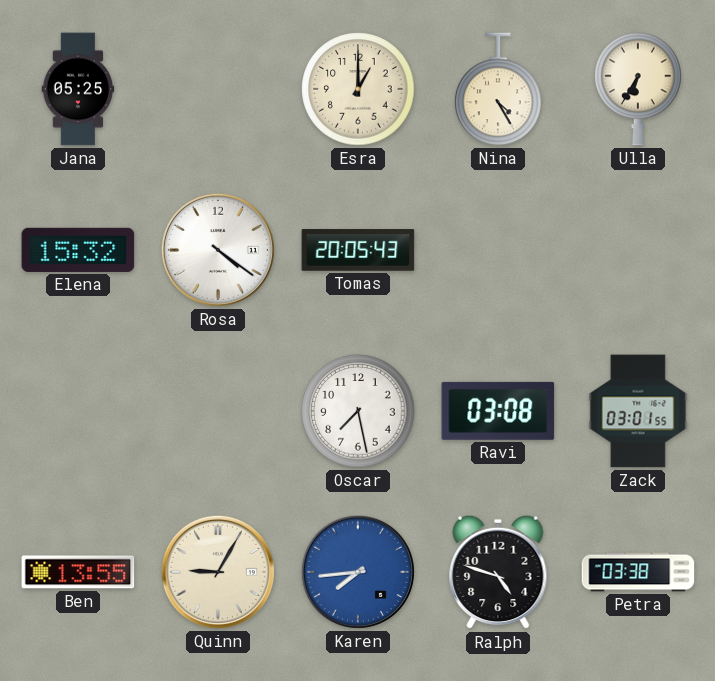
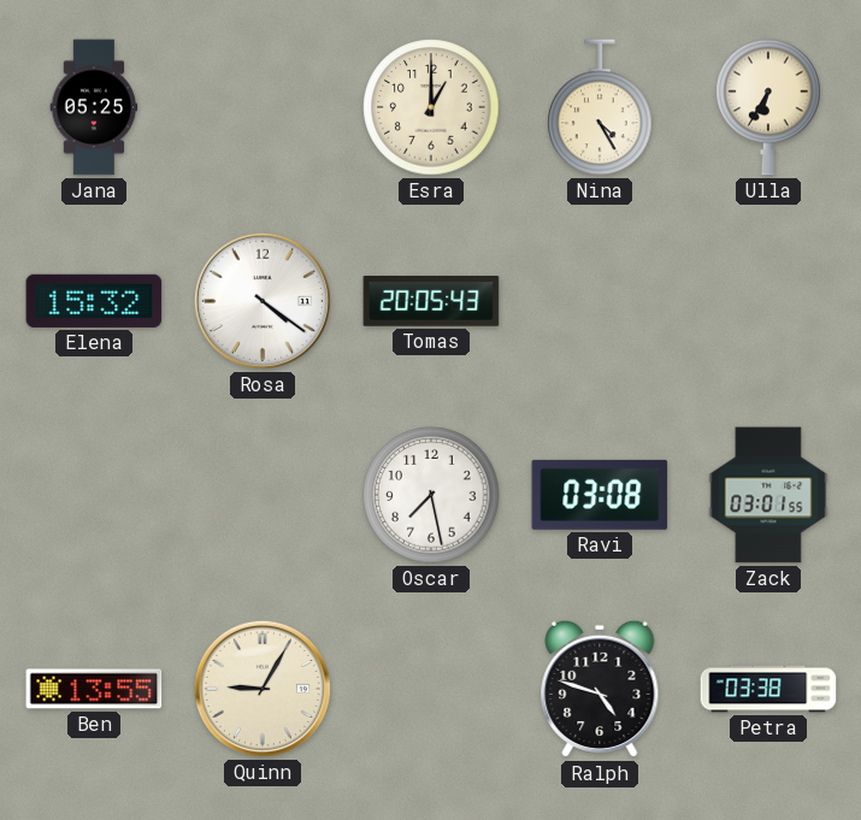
Karen: 7:44 -> none (358, 572)
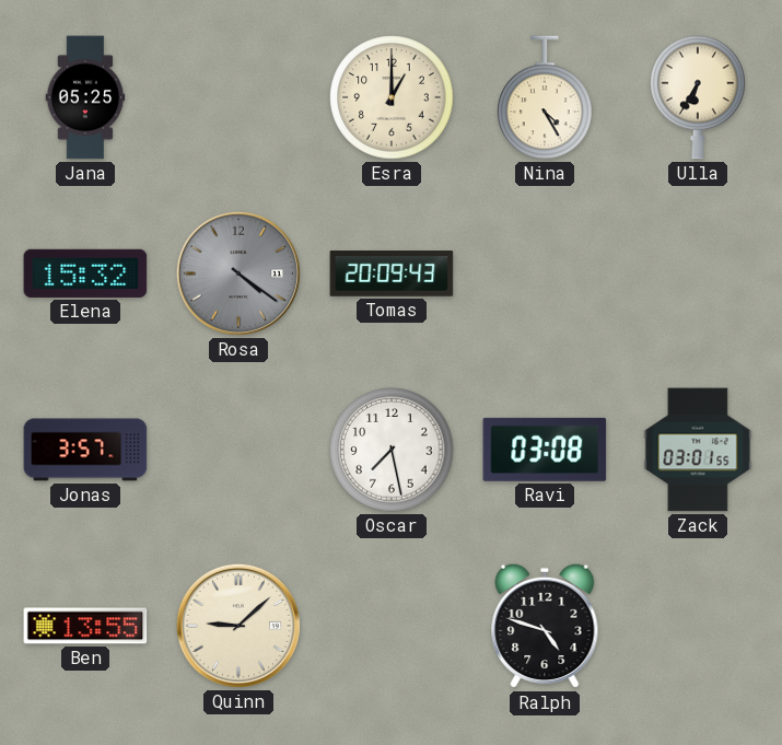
Rosa dial: white -> grey (238, 273)
Tomas: 20:05 -> 20:09 (392, 273)
Jonas: none -> 3:57 (85, 450)
Quinn: 9:05 -> 9:08 (238, 626)
Petra: 03:38 -> none (768, 689)
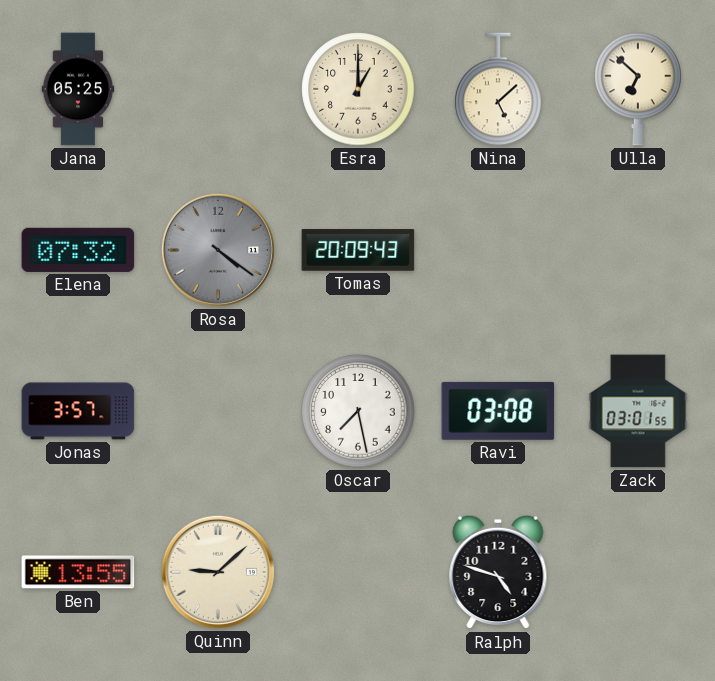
Nina: 4:25 -> 5:08 (498, 89)
Ulla: 6:35 -> 6:52 (638, 89)
Elena: 15:32 -> 07:32 (78, 250)
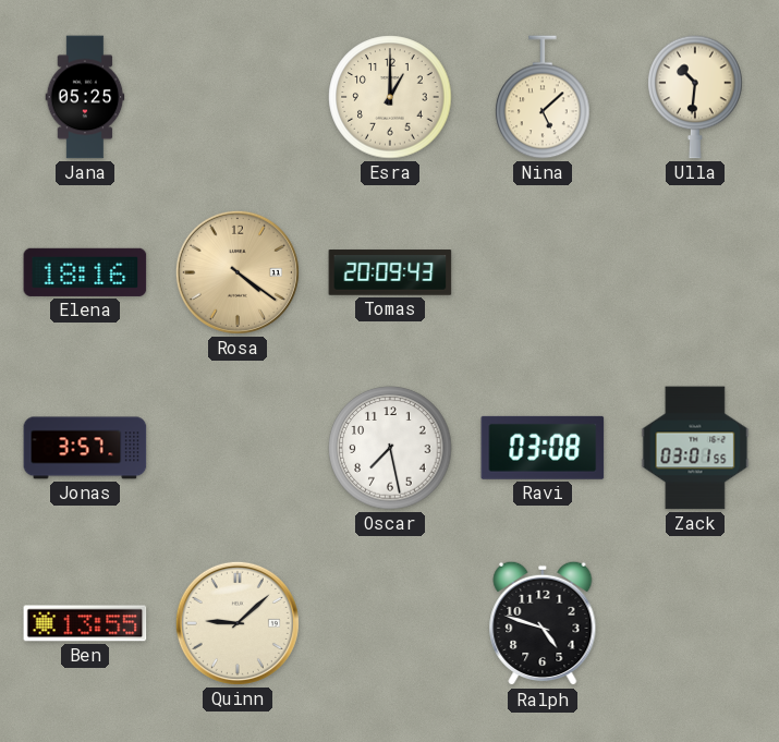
Ulla: 6:52 -> 10:31 (695, 97)
Elena: 07:32 -> 18:16 (85, 272)
Rosa dial: grey -> champagne (238, 272)
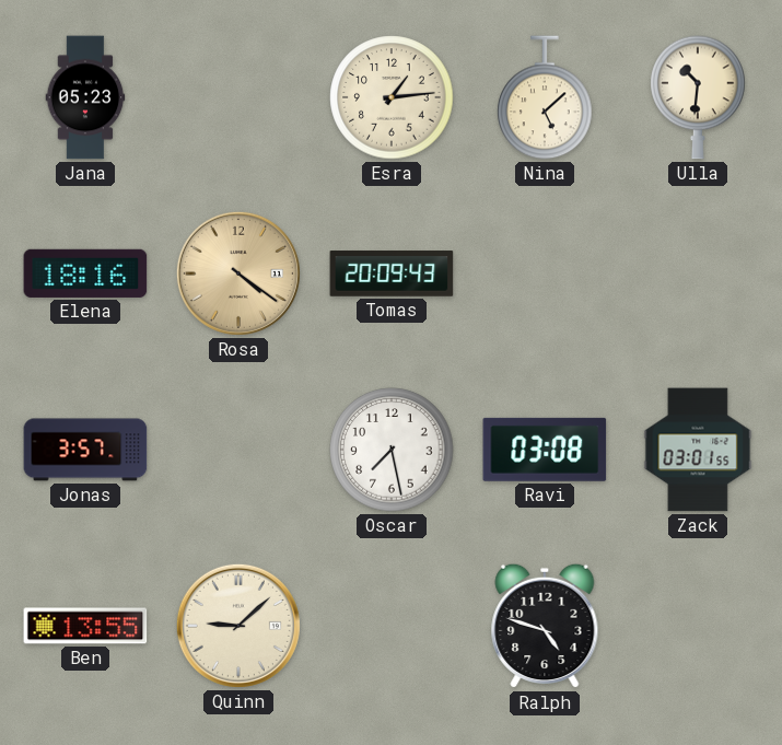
Jana: 05:25 -> 05:23 (85, 97)
Esra: 1:00 -> 1:14 (392, 97)
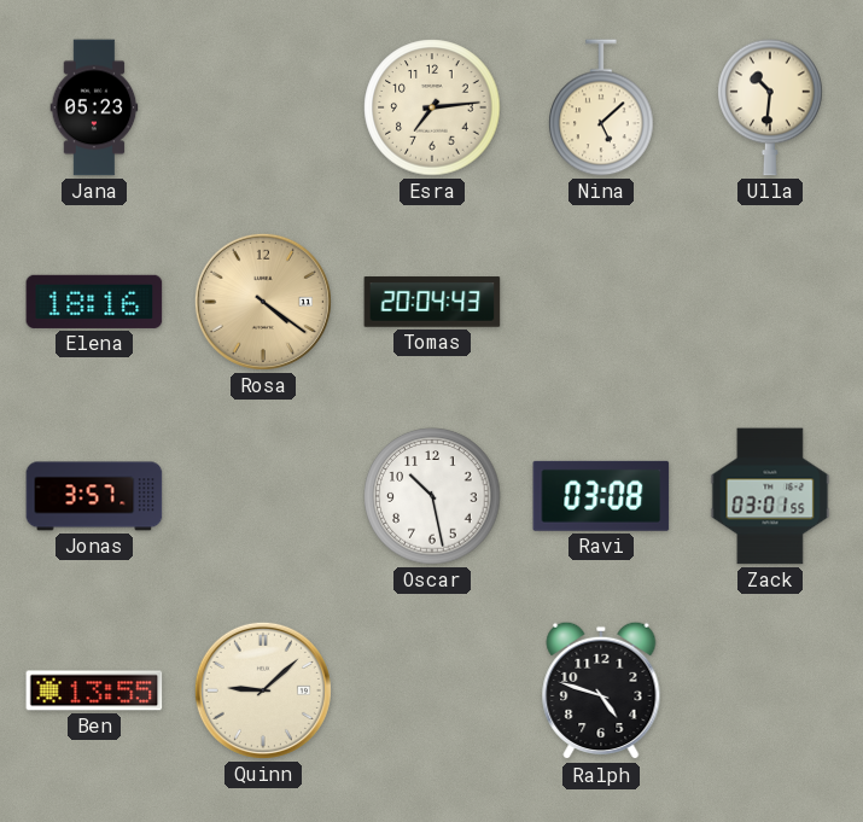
Esra: 1:14 -> 7:14 (432, 107)
Tomas: 20:09 -> 20:04 (432, 302)
Oscar: 7:28 -> 10:28 (432, 496)
